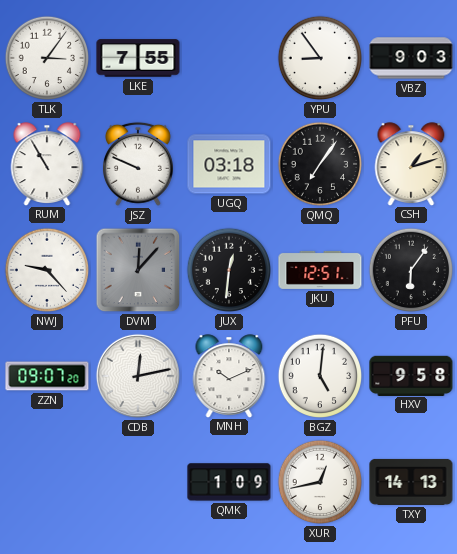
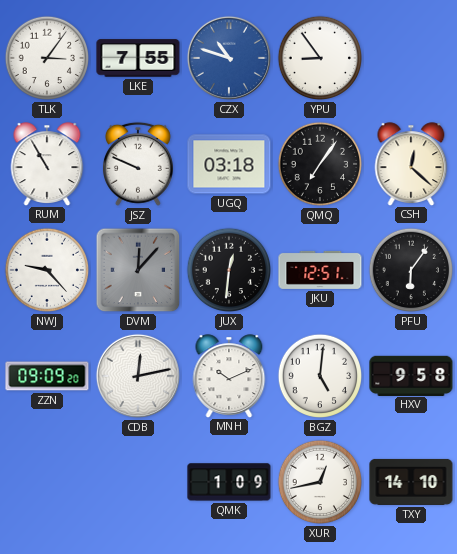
CZX: none -> 10:48 (229, 58)
VBZ: 9:03 -> none (411, 58)
CSH: 1:12 -> 12:22 (411, 164)
ZZN: 09:07 -> 09:09 (47, 376)
TXY: 14:13 -> 14:10 (411, 482)
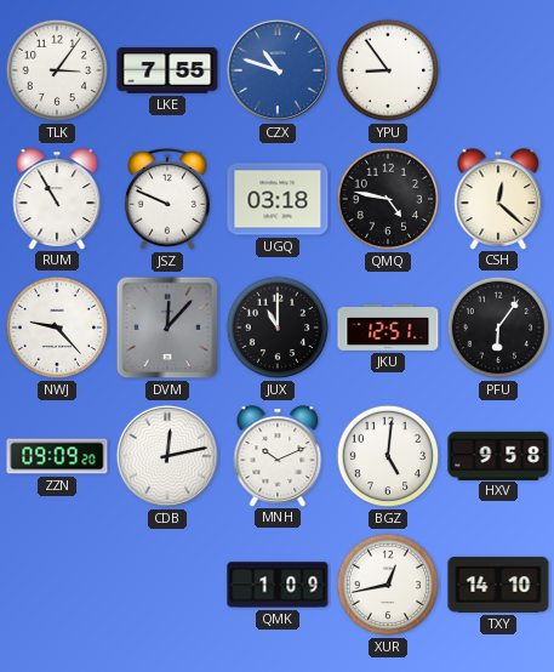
QMQ: 7:06 -> 4:47 (388, 199)
JUX: 12:31 -> 11:00 (278, 328)
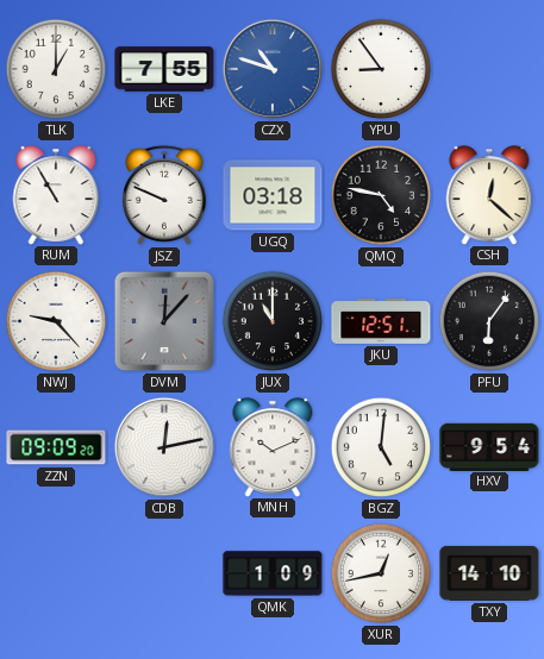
TLK: 3:06 -> 1:00 (56, 69)
HXV: 9:58 -> 9:54 (489, 446)
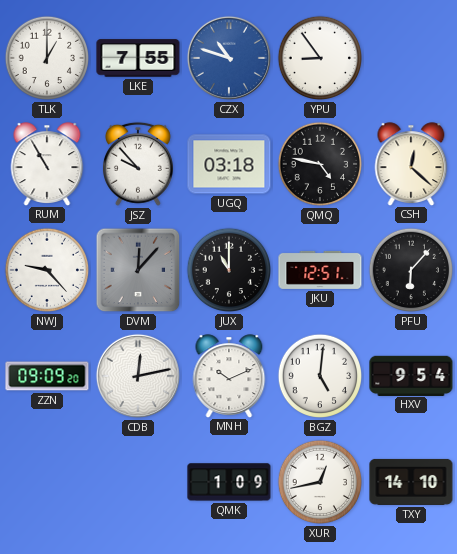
JSZ: 9:49 -> 9:53 (138, 164)
PFU: 6:06 -> 6:07 (411, 270)
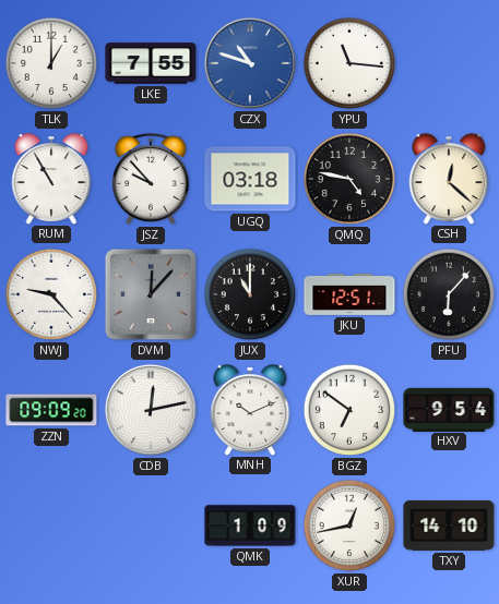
YPU: 8:54 -> 11:16 (349, 63)
BGZ: 5:01 -> 6:51 (349, 410)
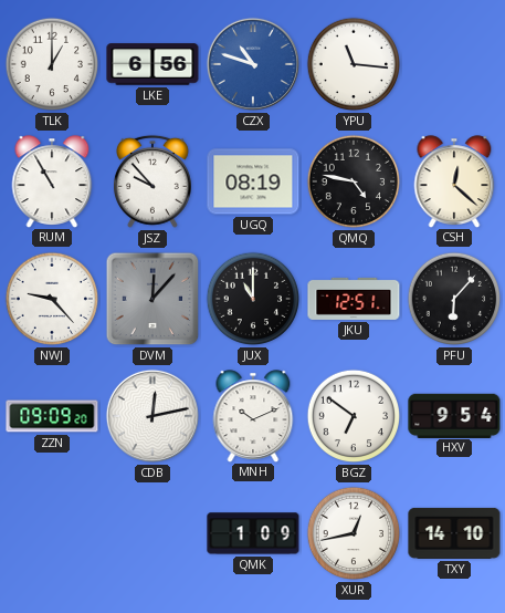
LKE: 7:55 -> 6:56 (152, 64)
UGQ: 03:18 -> 08:19 (253, 181)
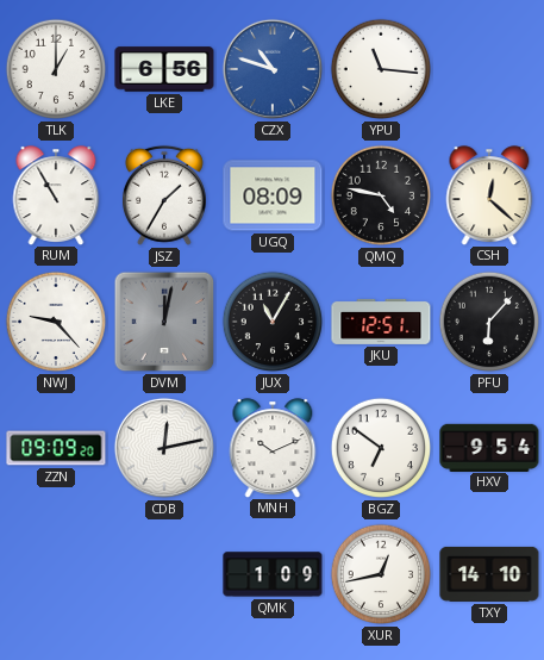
JSZ: 9:53 -> 1:35 (164, 195)
UGQ: 08:19 -> 08:09 (273, 195)
DVM: 12:07 -> 12:02 (164, 322)
JUX: 11:00 -> 11:05 (273, 322)
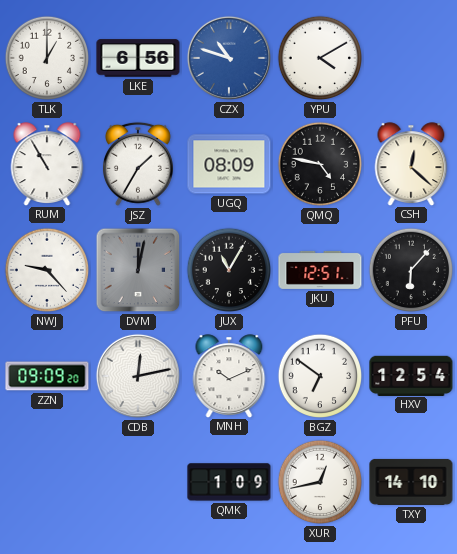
YPU: 11:16 -> 4:10 (320, 58)
HXV: 9:54 -> 12:54 (411, 375)
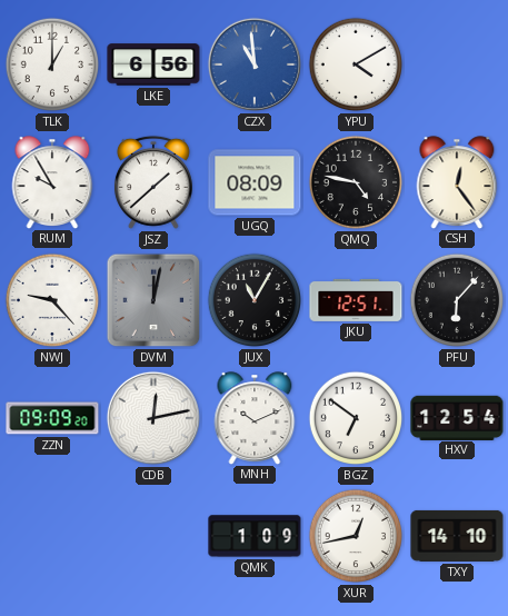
CZX: 10:48 -> 10:59 (255, 64)
RUM: 10:55 -> 9:55 (52, 182)
JSZ: 1:35 -> 1:38 (153, 182)
CSH: 12:22 -> 12:24 (457, 182)
